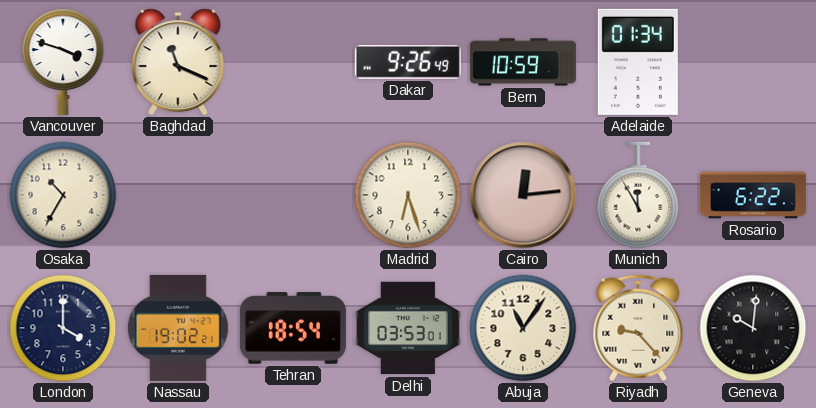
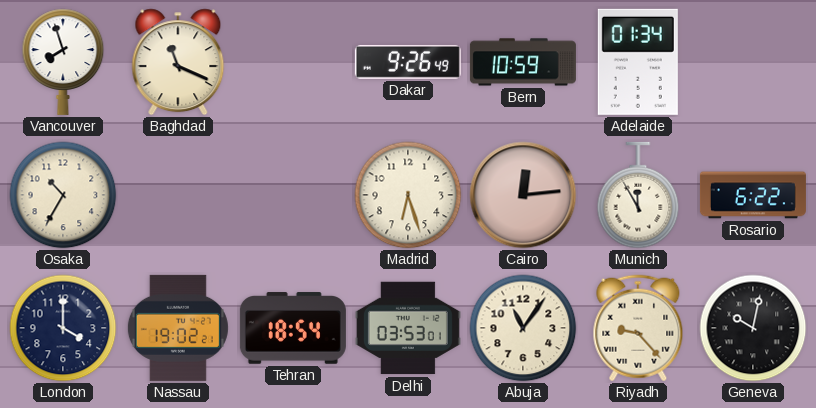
Vancouver: 3:48 -> 7:57 (63, 62)
Geneva: 10:01 -> 10:02 (753, 328)
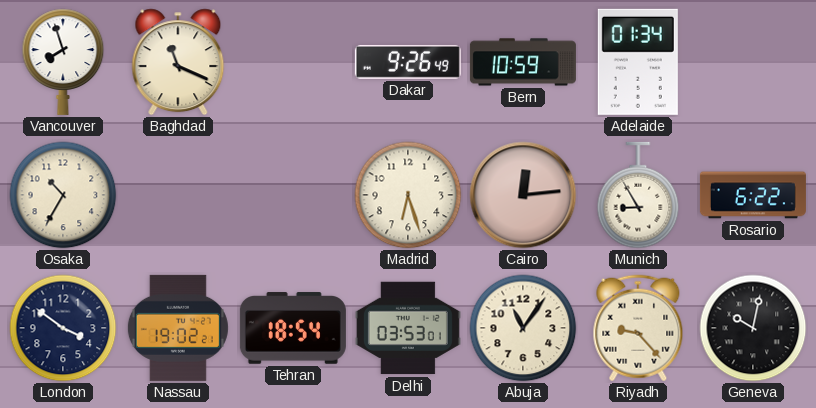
Munich: 11:55 -> 8:55 (638, 195)
London: 4:00 -> 3:51 (63, 328)
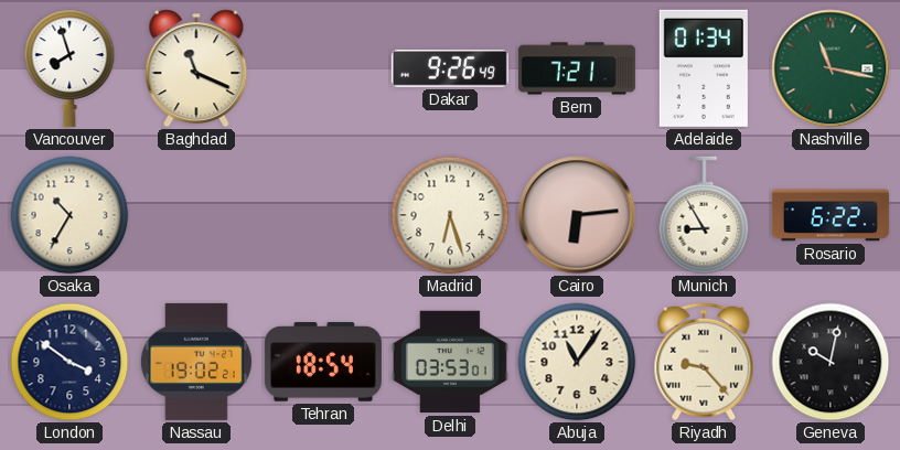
Bern: 10:59 -> 7:21 (577, 68)
Nashville: none -> 11:17 (831, 68)
Cairo: 12:14 -> 6:14 (577, 215)
